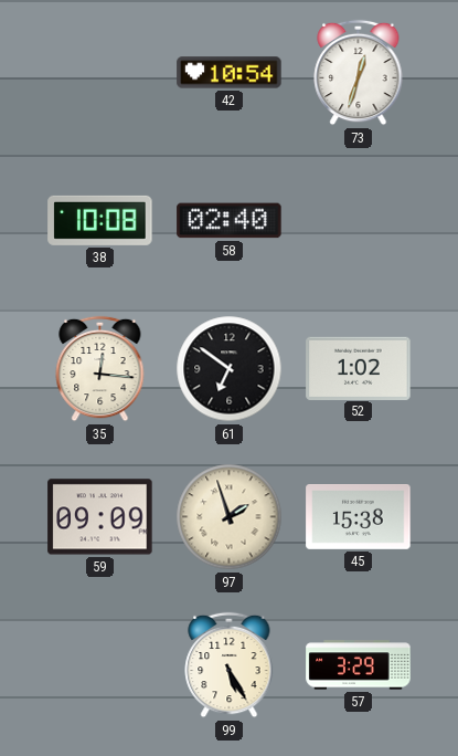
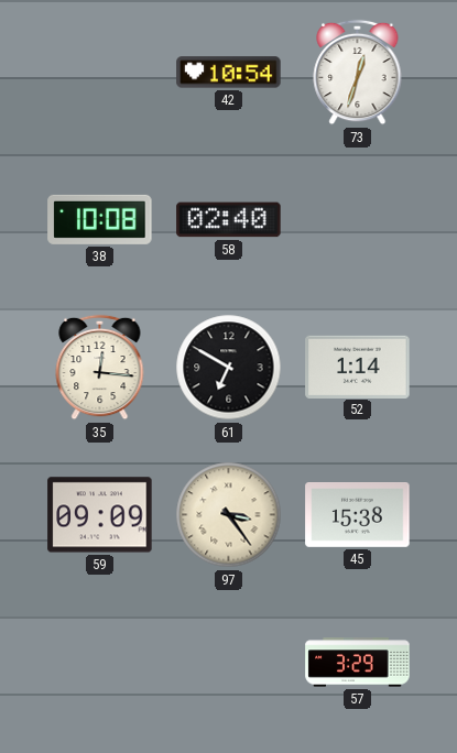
61: 6:51 -> 6:50 (229, 368)
52: 1:02 -> 1:14 (358, 367)
97: 1:57 -> 3:24 (229, 515)
99: 5:25 -> none (230, 665)
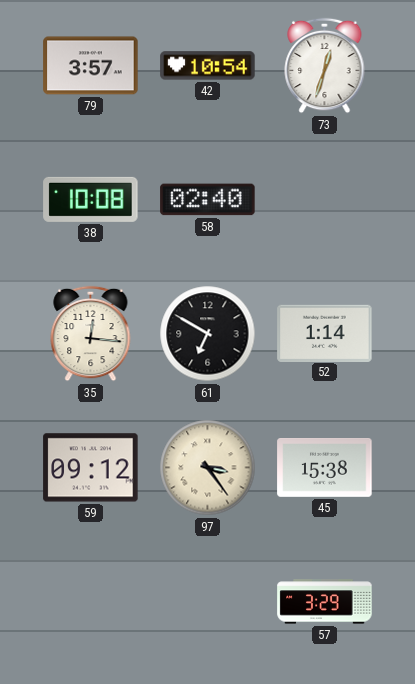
79: none -> 3:57 (91, 66)
59: 09:09 -> 09:12 (91, 468)
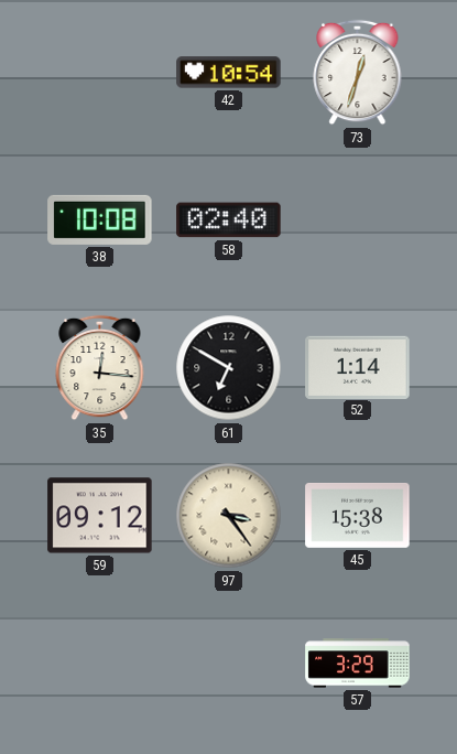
79: 3:57 -> none (91, 66)
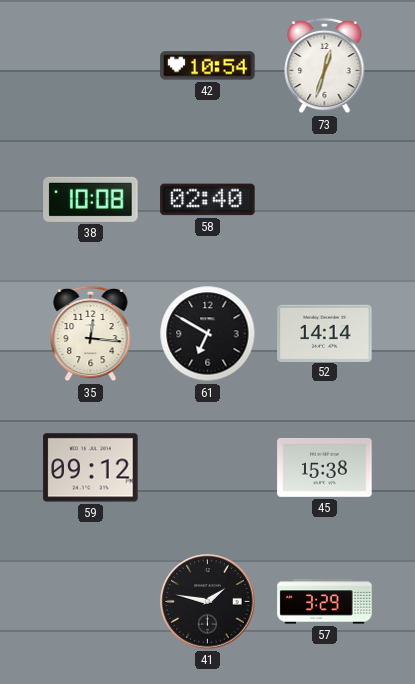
52: 1:14 -> 14:14 (325, 333)
97: 3:24 -> none (229, 516)
41: none -> 1:47 (208, 602)
